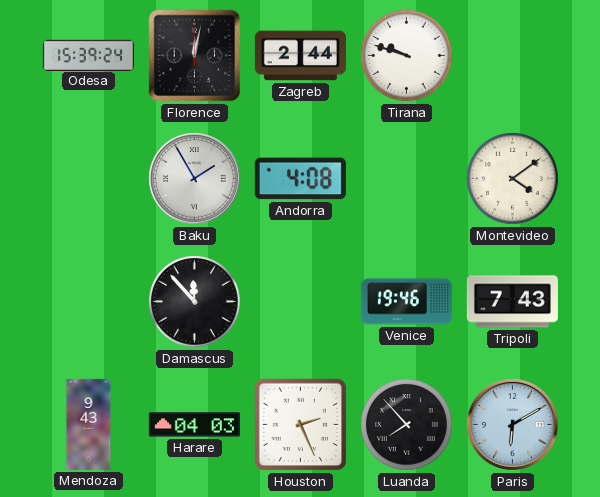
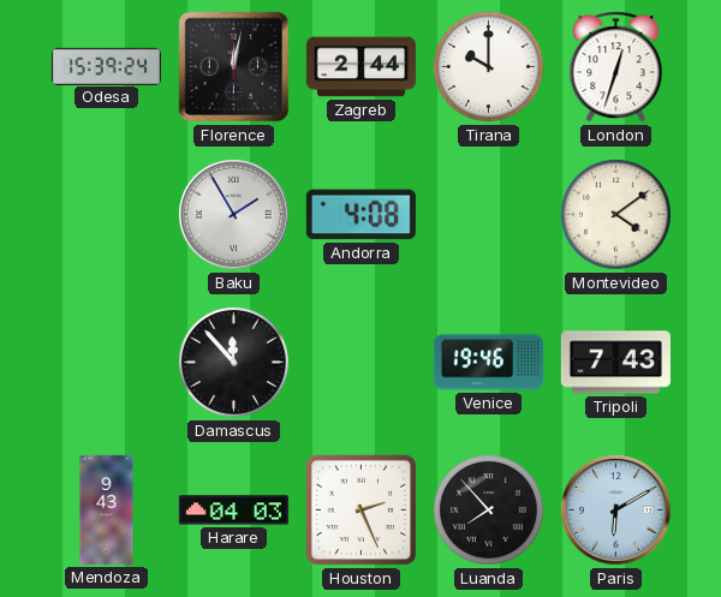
Tirana: 9:48 -> 10:00 (489, 67)
London: none -> 12:33 (616, 67)
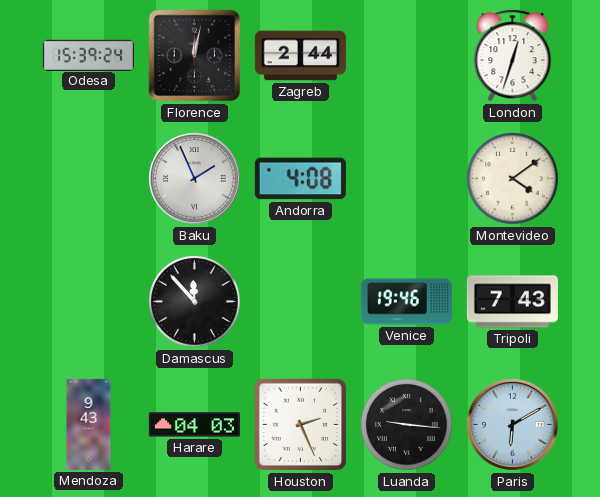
Tirana: 10:00 -> none (489, 67)
Baku: 1:55 -> 1:56 (195, 179)
Luanda: 7:53 -> 9:16 (407, 425)
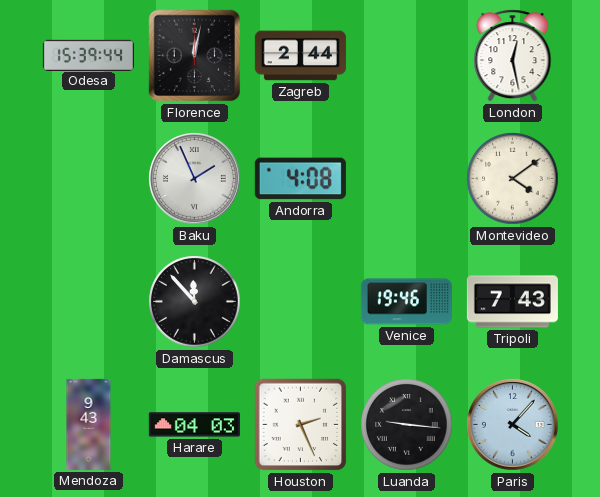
Odesa: 15:39:24 -> 15:39:44 (88, 55)
London: 12:33 -> 12:28 (513, 56)
Paris: 6:10 -> 4:07 (513, 425)
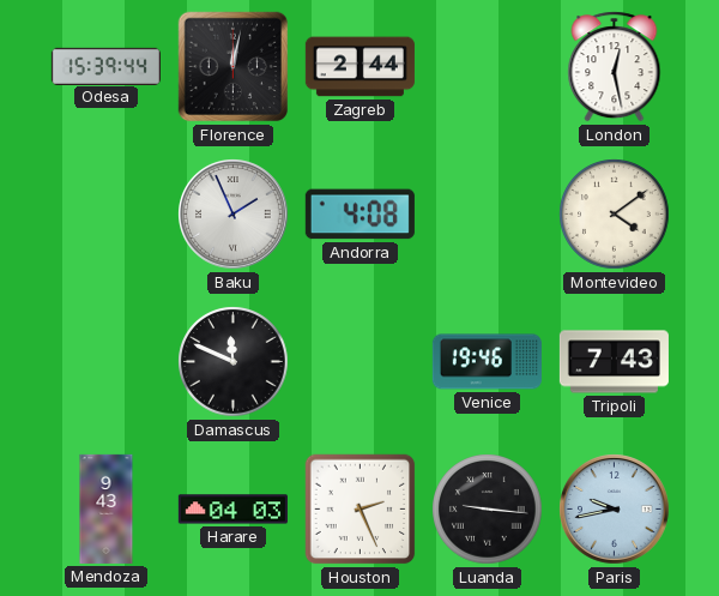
Damascus: 11:53 -> 11:49 (234, 362)
Paris: 4:07 -> 9:43 (615, 510)
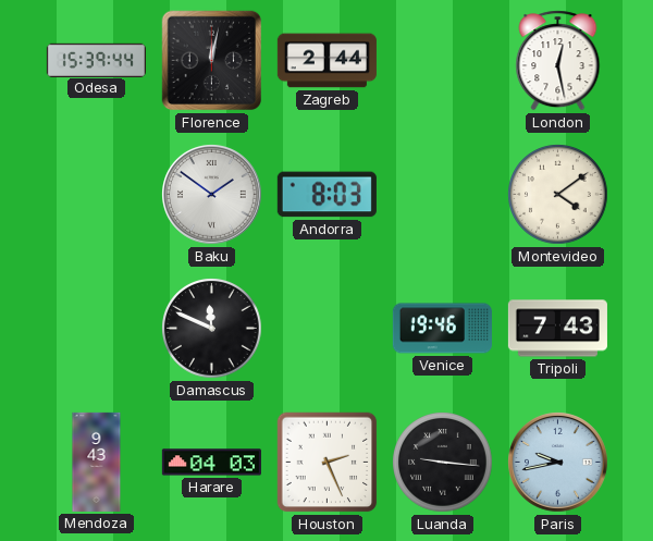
Baku: 1:56 -> 1:51 (212, 195)
Andorra: 4:08 -> 8:03 (326, 195)
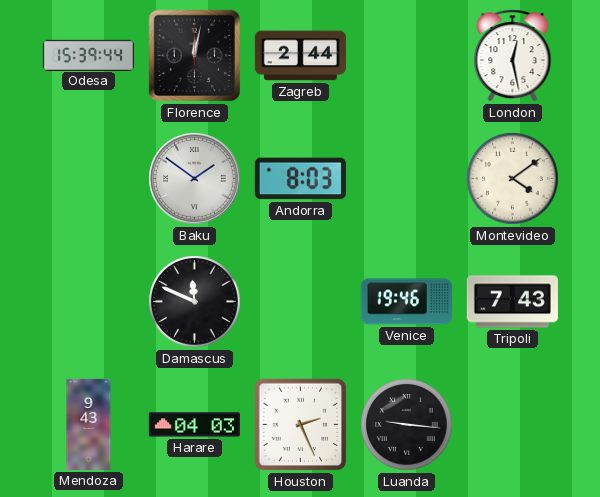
Paris: 9:43 -> none (558, 463)
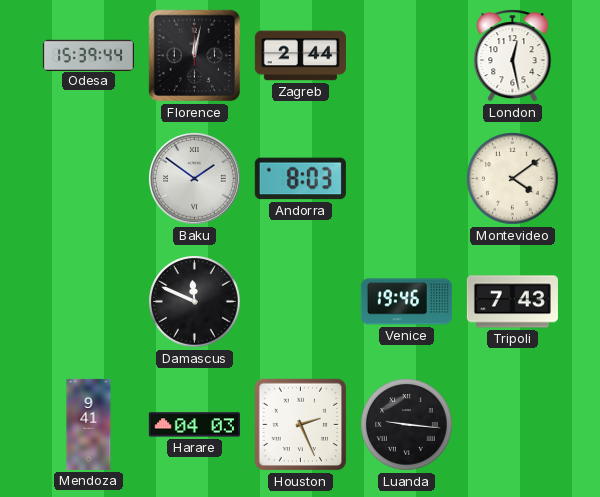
Mendoza: 9:43 -> 9:41 (89, 424)
